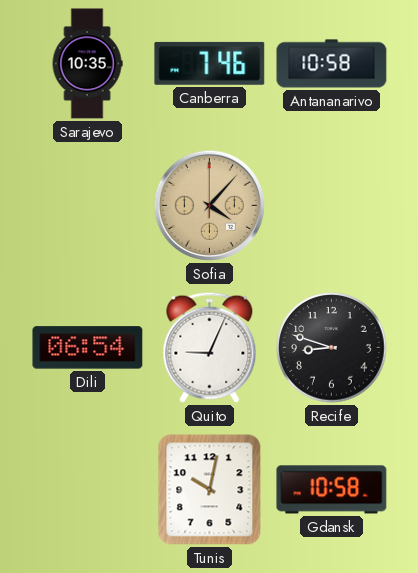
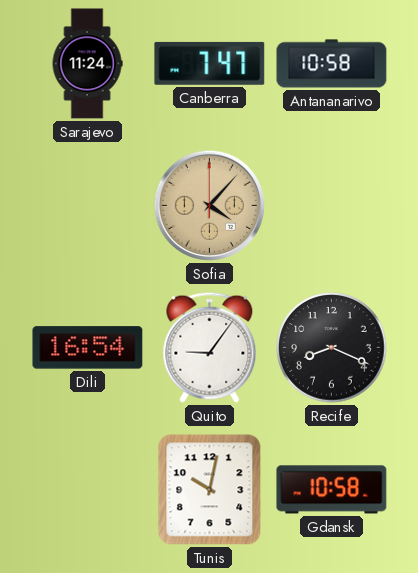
Sarajevo: 10:35 -> 11:24 (87, 64)
Canberra: 7:46 -> 7:47 (210, 63)
Dili: 06:54 -> 16:54 (88, 348)
Quito: 9:04 -> 9:06 (210, 347)
Recife: 8:48 -> 8:19 (332, 348)
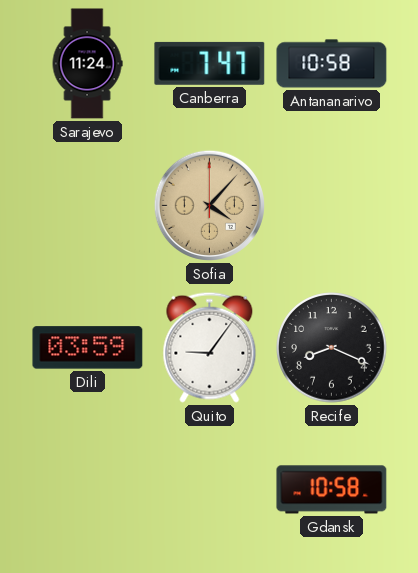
Dili: 16:54 -> 03:59 (88, 348)
Tunis: 10:02 -> none (210, 490)
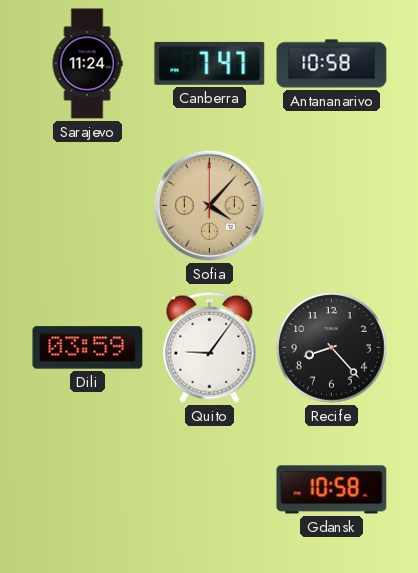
Recife: 8:19 -> 8:23 (332, 348)
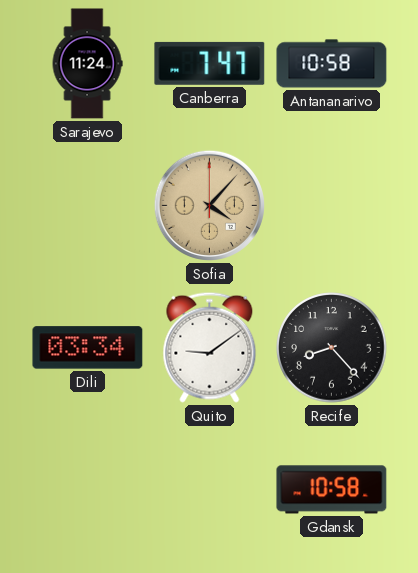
Dili: 03:59 -> 03:34 (88, 348)
Quito: 9:06 -> 9:09 (210, 347)
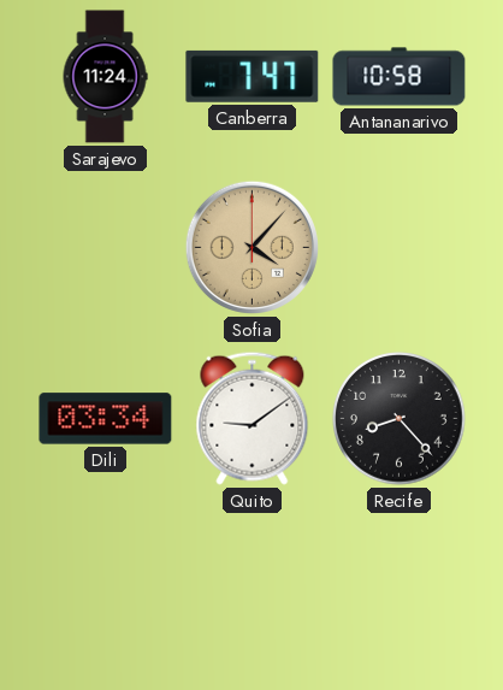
Gdansk: 10:58 -> none (332, 490)
